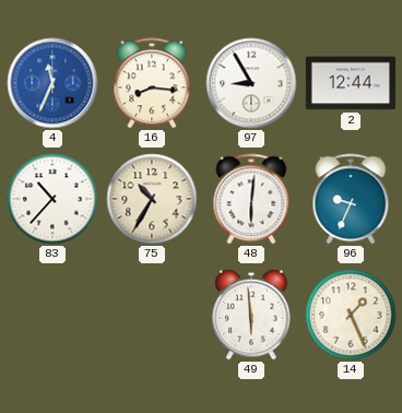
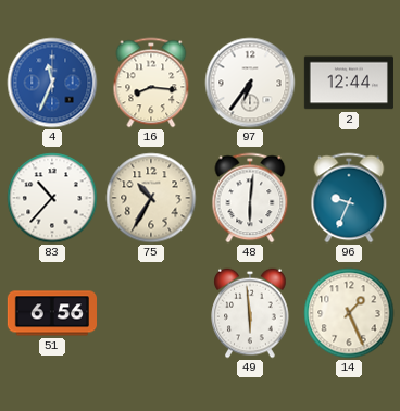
97: 8:55 -> 6:36 (250, 83)
51: none -> 6:56 (51, 313)
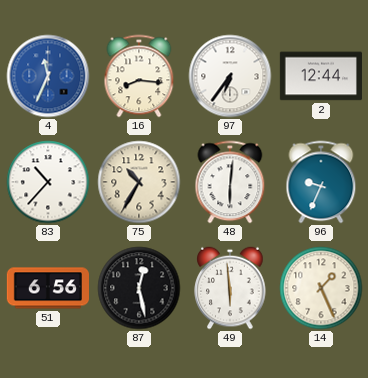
87: none -> 12:28 (139, 288)
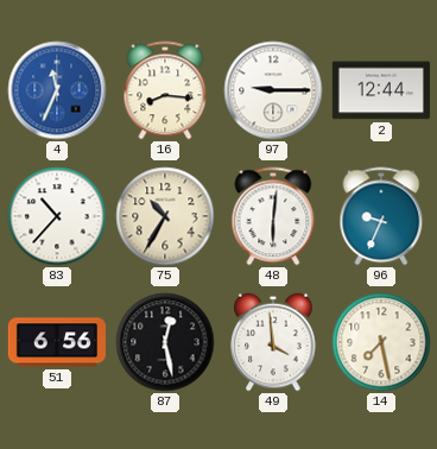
97: 6:36 -> 9:15 (273, 90)
49: 5:59 -> 3:59 (273, 342)
14: 1:26 -> 7:28 (381, 342)
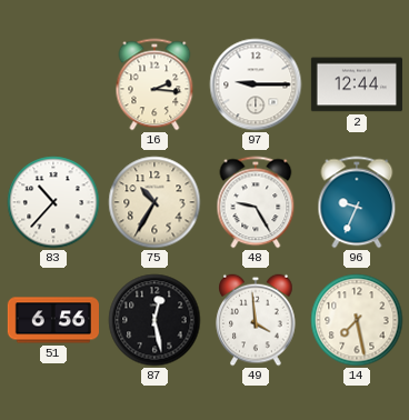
4: 11:34 -> none (57, 90)
16: 8:16 -> 2:16 (154, 84)
48: 6:01 -> 9:25 (256, 202)
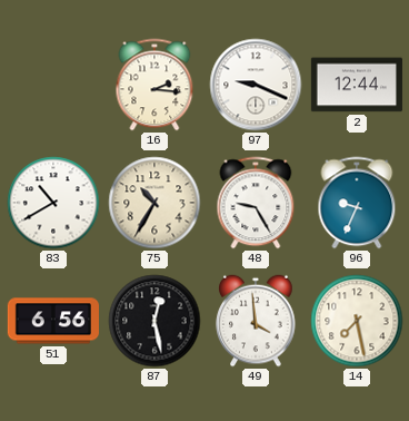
97: 9:15 -> 9:19 (256, 85)
83: 10:37 -> 10:40 (53, 203)
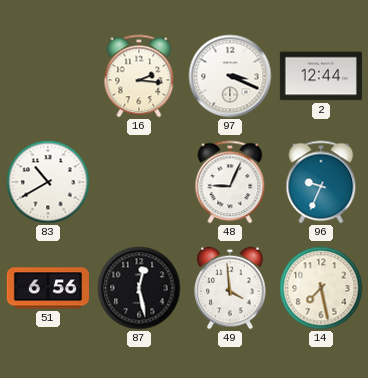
97: 9:19 -> 3:19 (230, 76)
75: 10:35 -> none (154, 203)
48: 9:25 -> 9:04 (230, 182)
